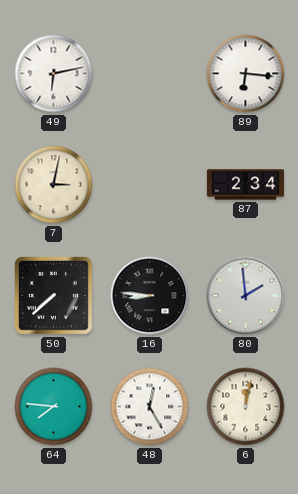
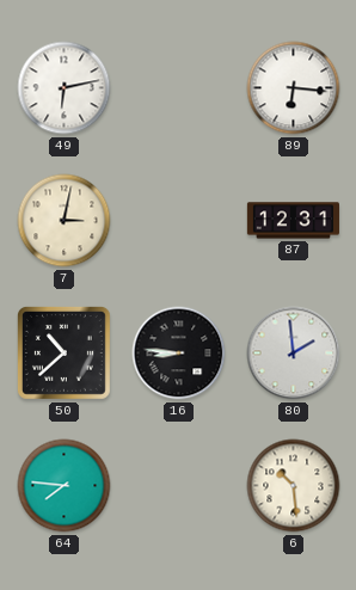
87: 2:34 -> 12:31 (293, 221)
50: 7:38 -> 10:38 (63, 352)
48: 12:25 -> none (150, 407)
6: 12:02 -> 10:29 (294, 486)
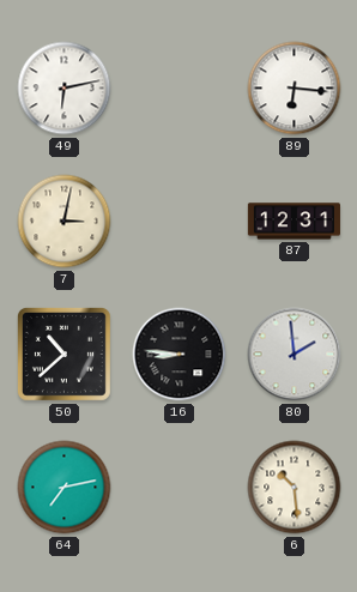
64: 7:46 -> 7:13 (65, 488)
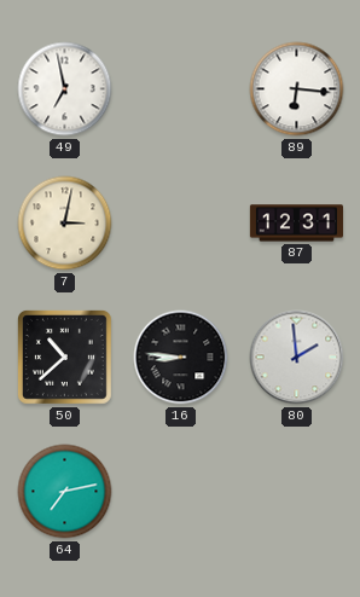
49: 6:13 -> 6:58 (65, 89)
6: 10:29 -> none (295, 488)
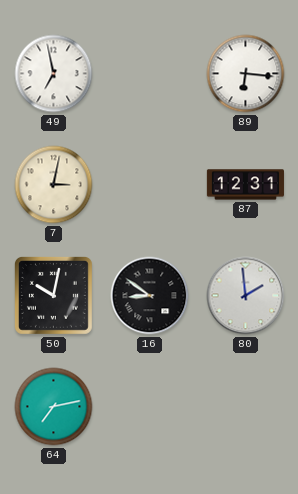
50: 10:38 -> 10:02 (53, 295)
16: 8:46 -> 8:51 (150, 296)
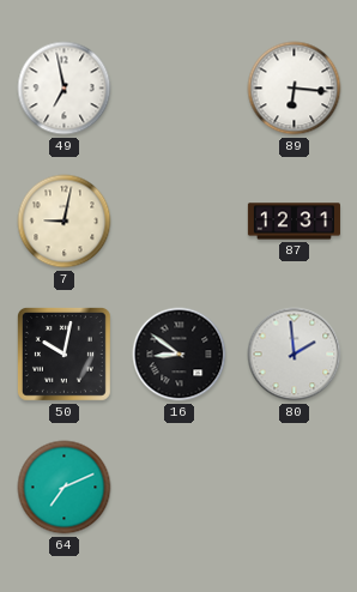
7: 3:02 -> 9:02 (65, 222)
64: 7:13 -> 7:11 (65, 488)
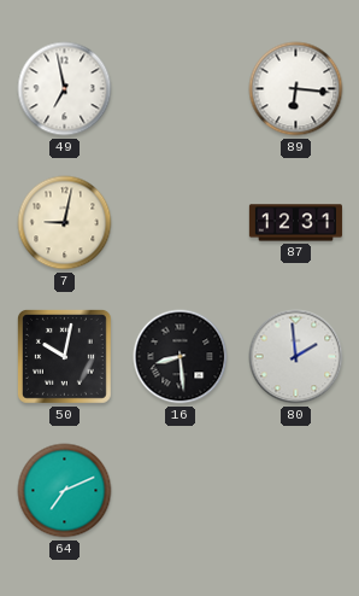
16: 8:51 -> 8:29 (181, 357)
